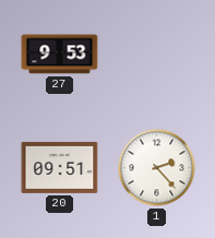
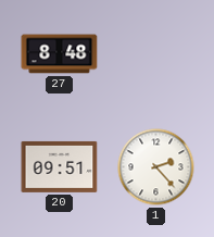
27: 9:53 -> 8:48 (60, 54)
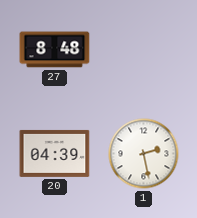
20: 09:51 -> 04:39 (55, 153)
1: 2:23 -> 2:28 (144, 154)
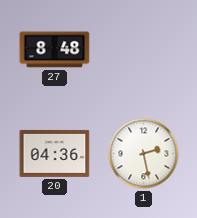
20: 04:39 -> 04:36 (55, 153)
